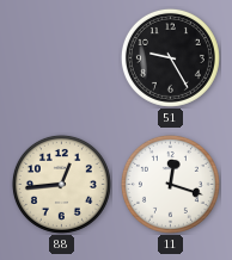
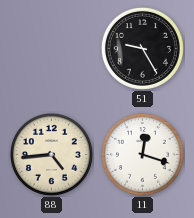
88: 12:44 -> 4:44 (51, 154)
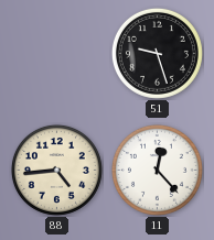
51: 9:25 -> 9:27 (157, 53)
11: 12:18 -> 12:23 (157, 170)
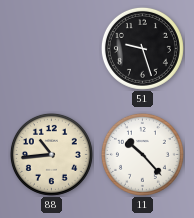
88: 4:44 -> 10:44 (51, 154)
11: 12:23 -> 10:23 (142, 154)
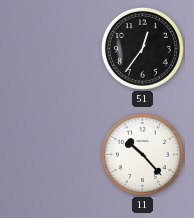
51: 9:27 -> 12:36 (142, 48)
88: 10:44 -> none (51, 154)
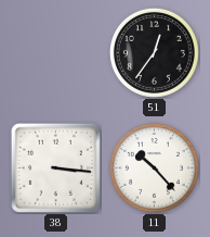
38: none -> 3:16 (55, 167)
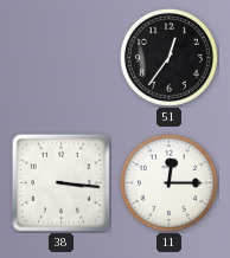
11: 10:23 -> 12:15 (168, 182)
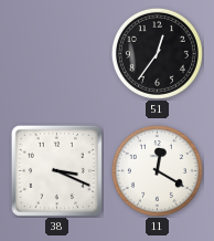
38: 3:16 -> 3:19 (56, 170)
11: 12:15 -> 12:20 (157, 170)
